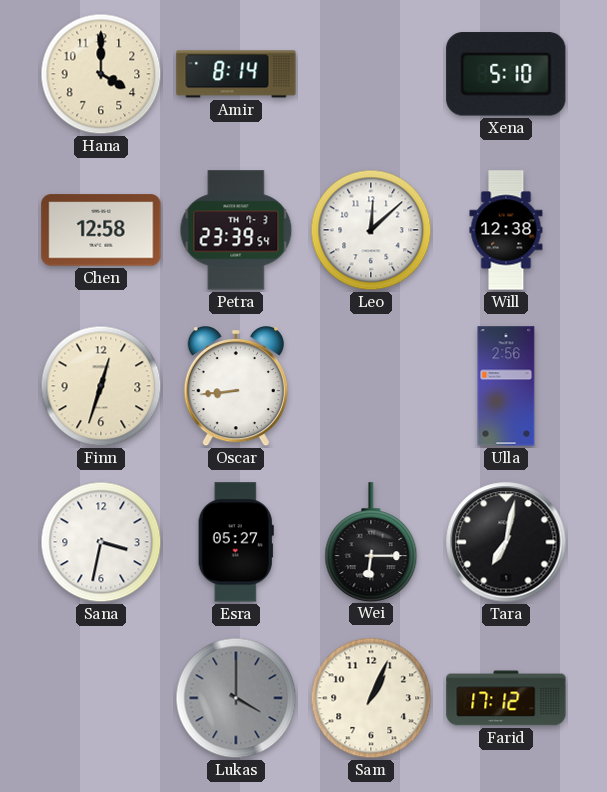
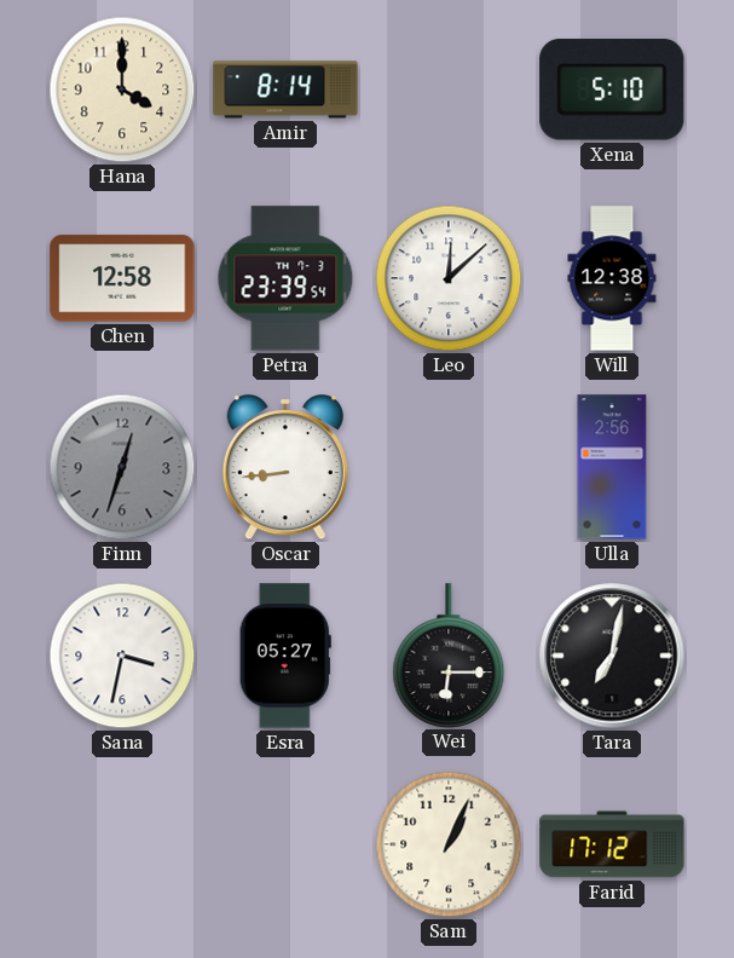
Finn dial: cream -> grey (122, 467)
Lukas: 4:00 -> none (236, 698)
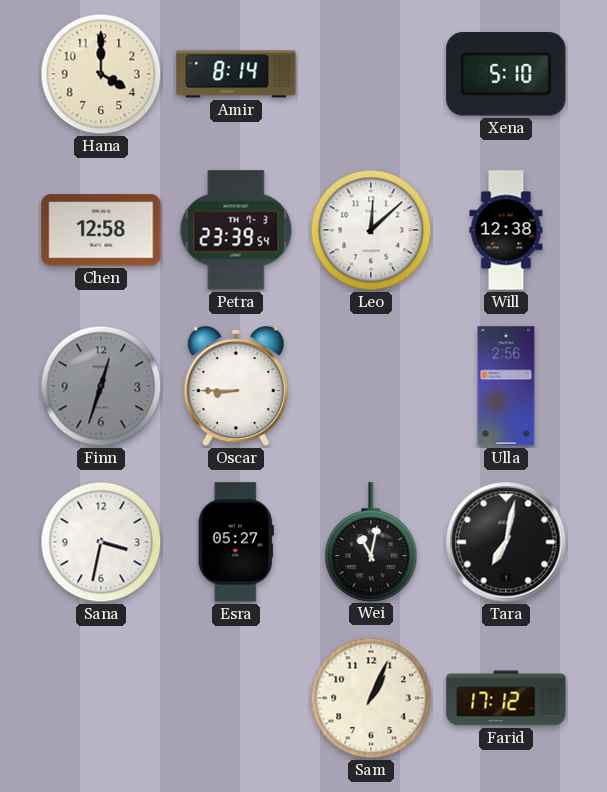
Oscar: 8:44 -> 8:45 (236, 387)
Wei: 6:15 -> 11:02 (371, 542)
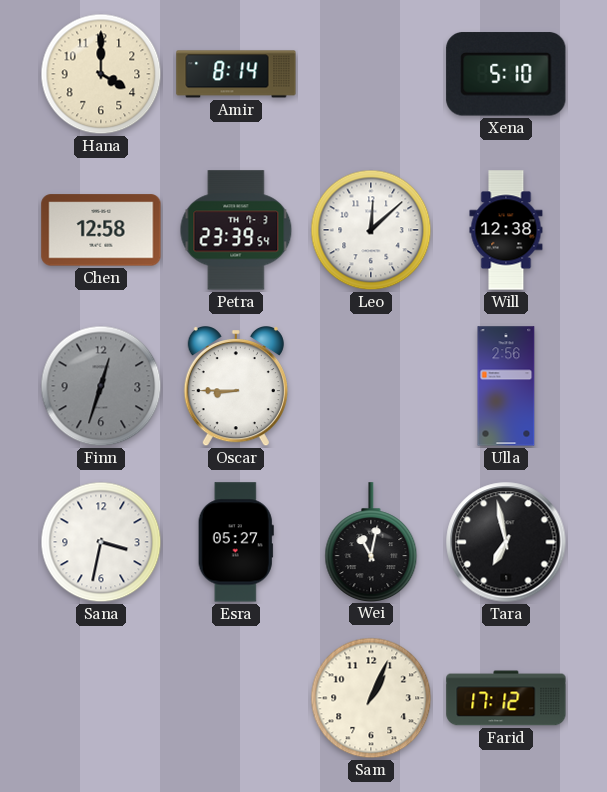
Tara: 7:02 -> 6:58 (506, 542)
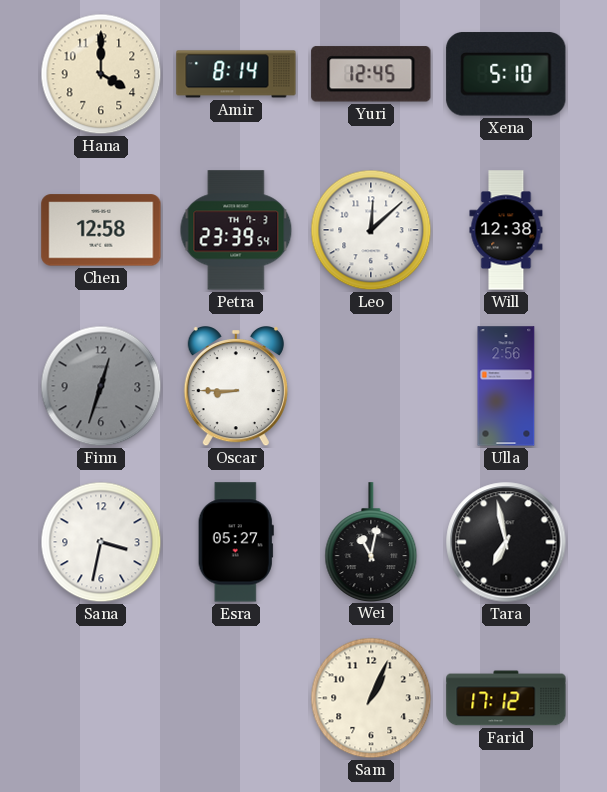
Yuri: none -> 12:45 (371, 74)
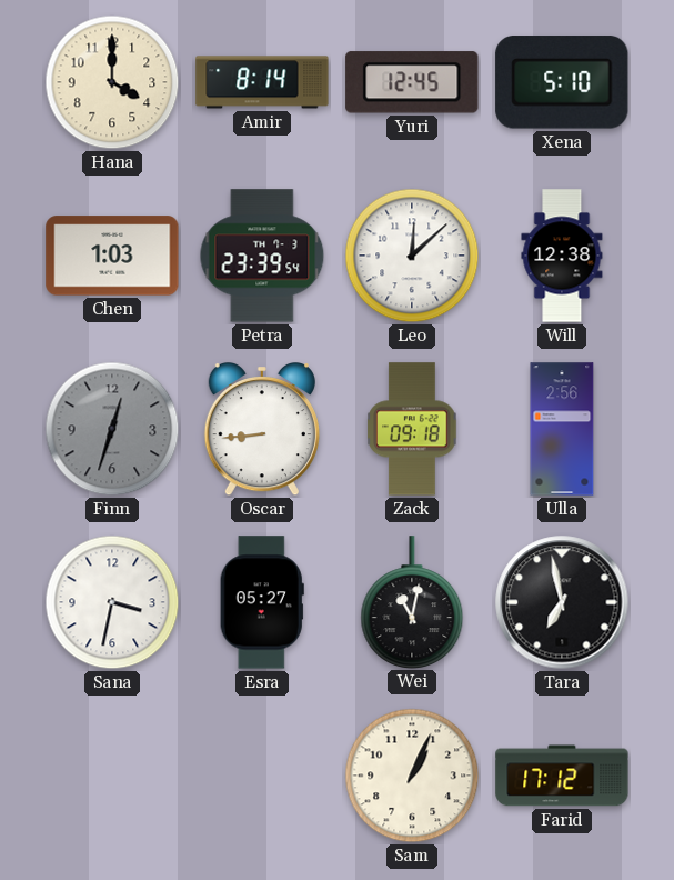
Chen: 12:58 -> 1:03 (112, 256)
Oscar: 8:45 -> 8:44 (262, 430)
Zack: none -> 09:18 (412, 429)
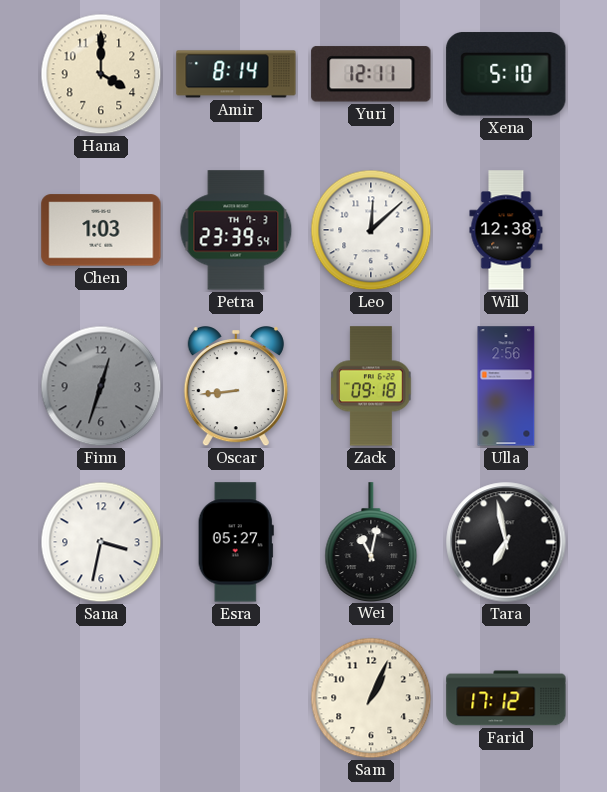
Yuri: 12:45 -> 12:11 (371, 74)
